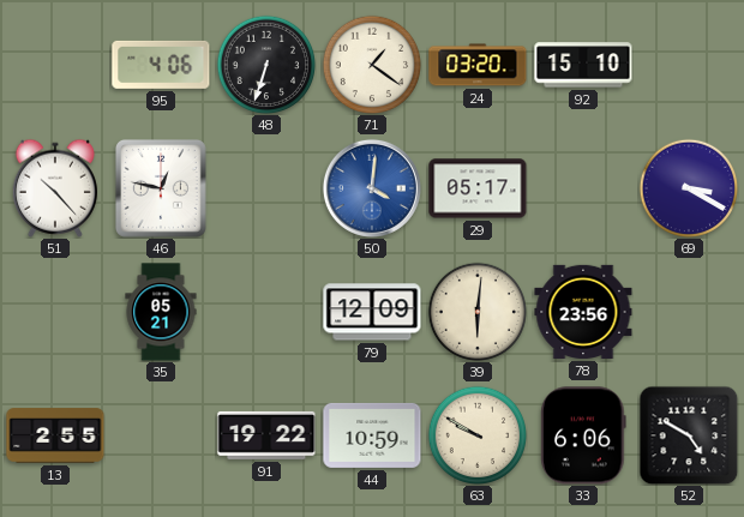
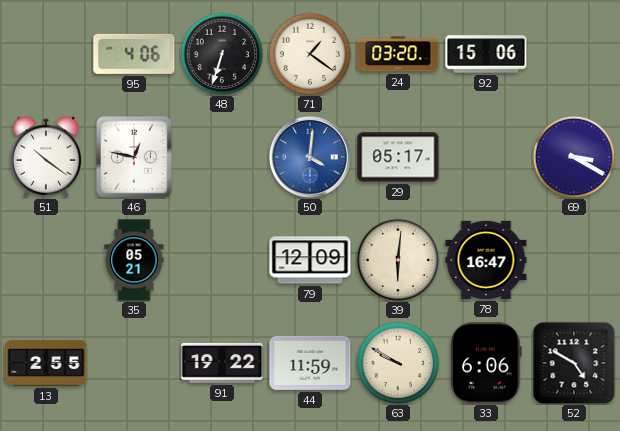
92: 15:10 -> 15:06 (486, 54)
51: 10:23 -> 10:21 (46, 157)
78: 23:56 -> 16:47 (486, 260)
44: 10:59 -> 11:59 (310, 363)
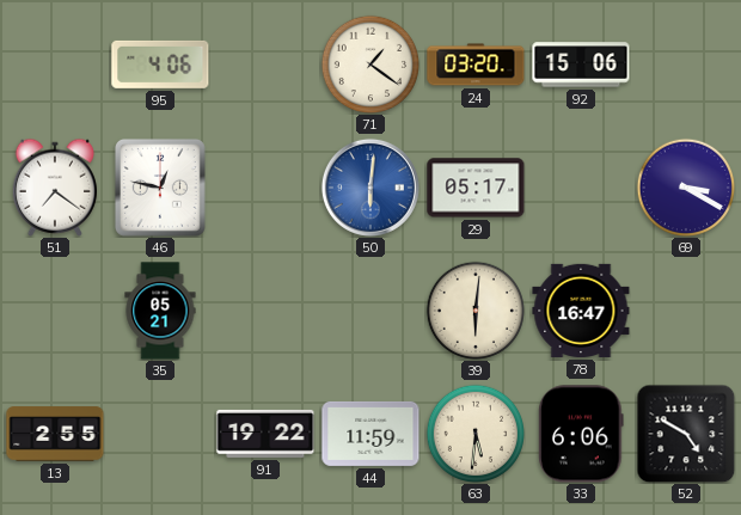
48: 6:33 -> none (221, 53)
51: 10:21 -> 7:21 (55, 188)
50: 4:01 -> 6:01 (370, 188)
79: 12:09 -> none (310, 260)
63: 9:50 -> 5:31 (474, 433)
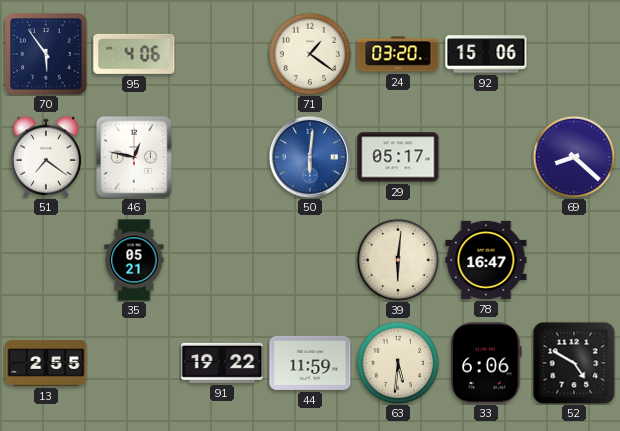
70: none -> 5:54 (46, 54)
69: 3:20 -> 8:22 (573, 156)
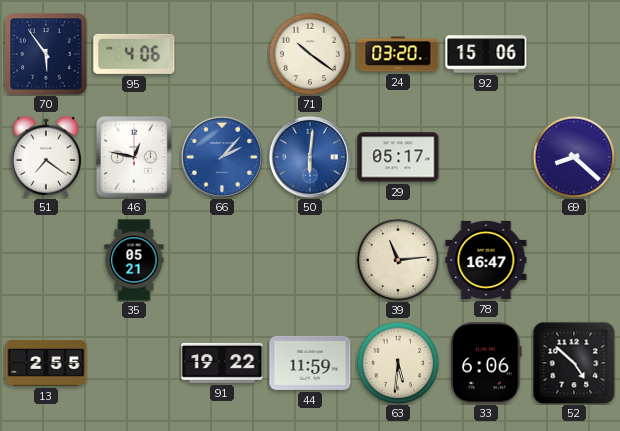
71: 1:21 -> 10:21 (309, 53)
66: none -> 2:07 (222, 157)
39: 6:01 -> 11:14 (397, 259)
52: 4:50 -> 4:52 (574, 363)
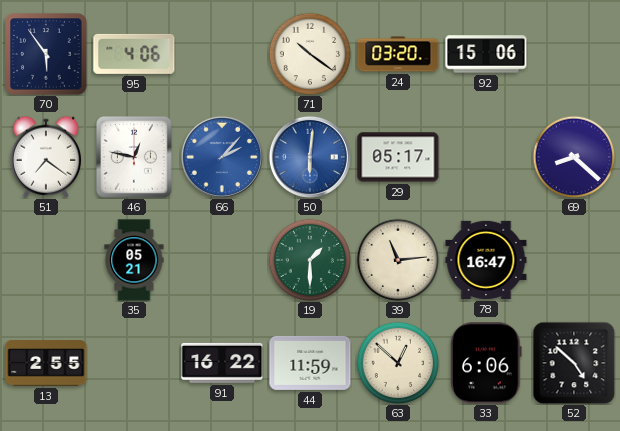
19: none -> 1:30 (309, 259)
91: 19:22 -> 16:22 (222, 363)
63: 5:31 -> 12:52 (397, 362)
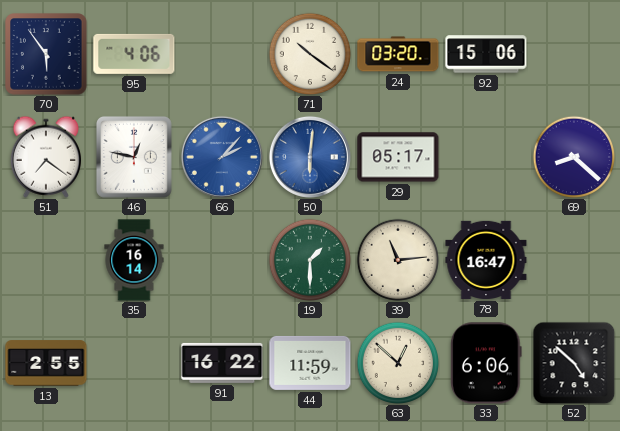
35: 05:21 -> 16:14 (134, 260)
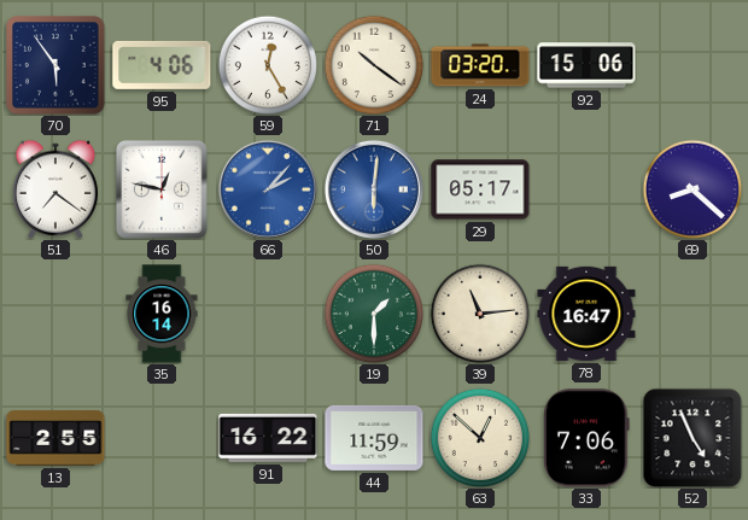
59: none -> 12:25 (267, 64)
33: 6:06 -> 7:06 (586, 438)
52: 4:52 -> 4:56 (693, 438)
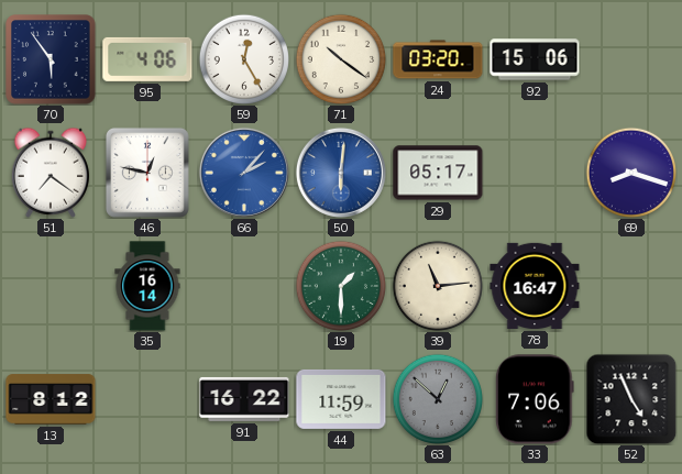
69: 8:22 -> 8:18 (630, 172)
13: 2:55 -> 8:12 (51, 399)
63 dial: cream -> grey (437, 398)
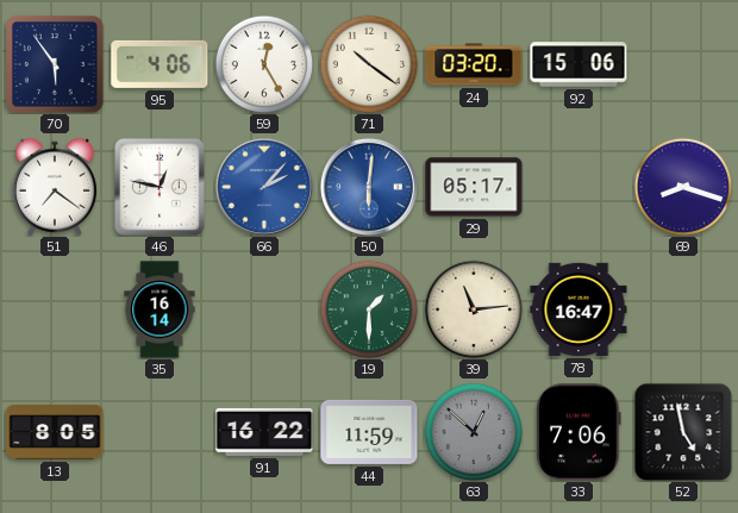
13: 8:12 -> 8:05 (55, 432)
52: 4:56 -> 4:58 (683, 432)
